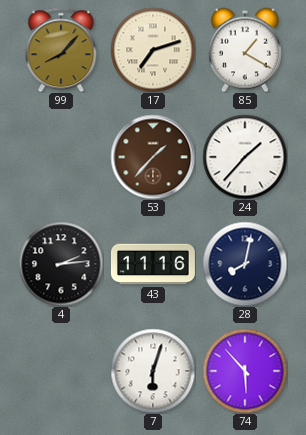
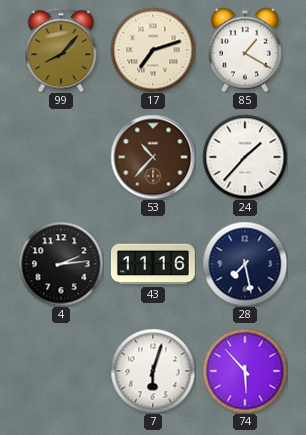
53: 1:37 -> 10:37 (153, 157)
28: 8:02 -> 7:28 (245, 264)
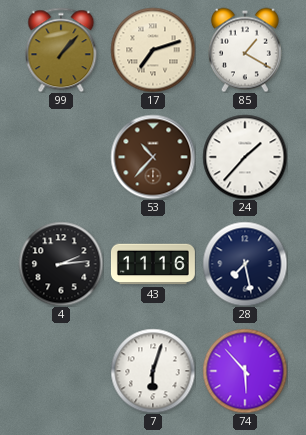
99: 8:07 -> 1:07 (61, 50)
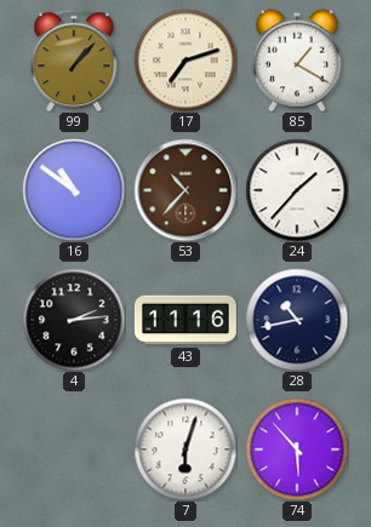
16: none -> 10:51 (74, 190)
28: 7:28 -> 10:43 (297, 320)
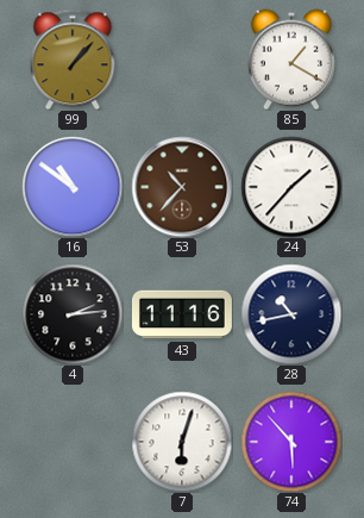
17: 7:12 -> none (185, 61)
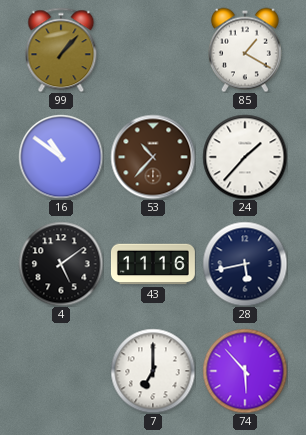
4: 2:14 -> 5:09 (61, 264)
28: 10:43 -> 5:43 (245, 264)
7: 6:03 -> 7:00 (153, 371)
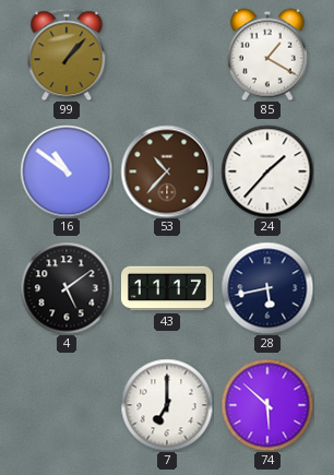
43: 11:16 -> 11:17 (167, 288)
74: 5:53 -> 5:52 (267, 405)
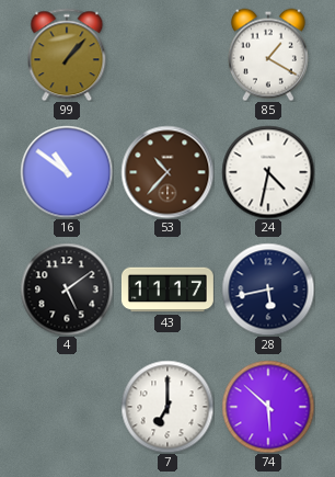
24: 1:37 -> 4:32 (268, 172)
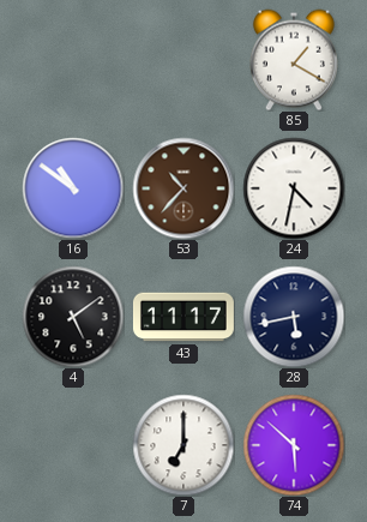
99: 1:07 -> none (67, 55)
